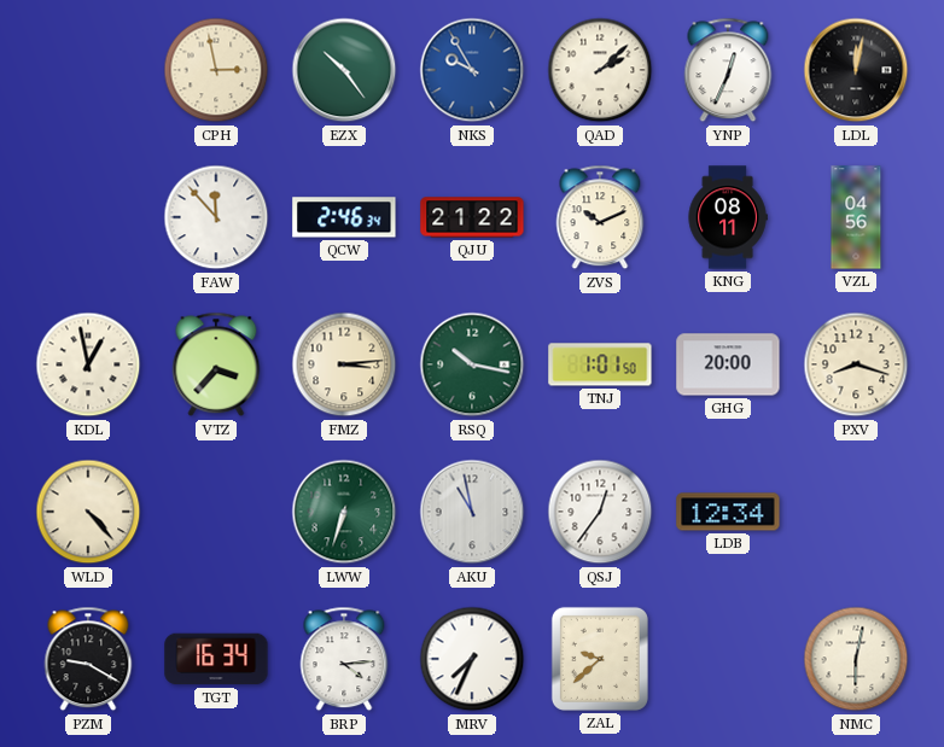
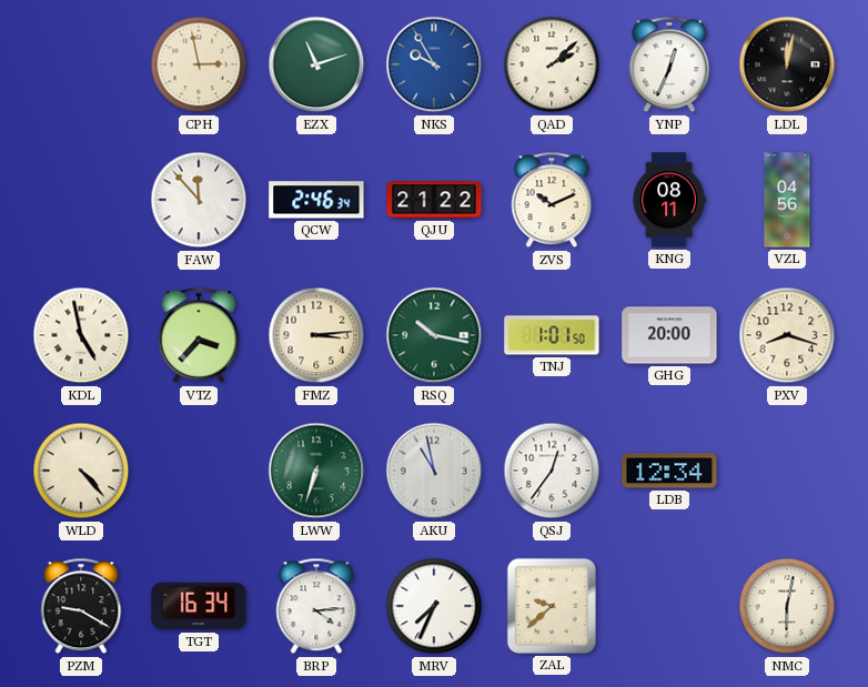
EZX: 10:24 -> 11:12 (316, 64)
KDL: 12:58 -> 4:58 (81, 335)
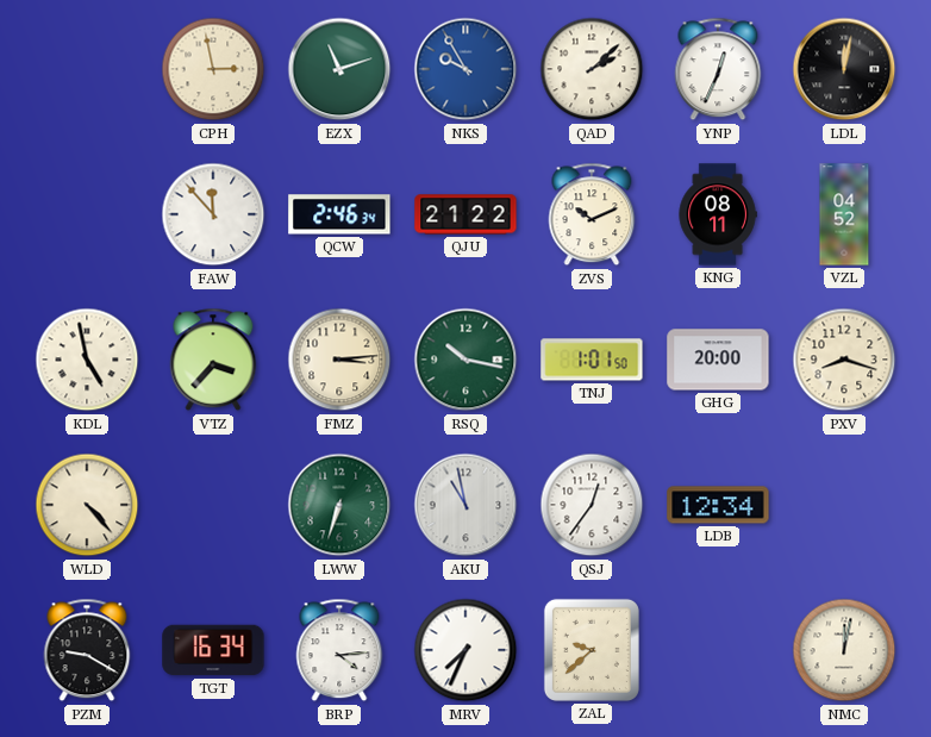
VZL: 04:56 -> 04:52 (844, 214)
NMC: 6:02 -> 12:02 (844, 650)
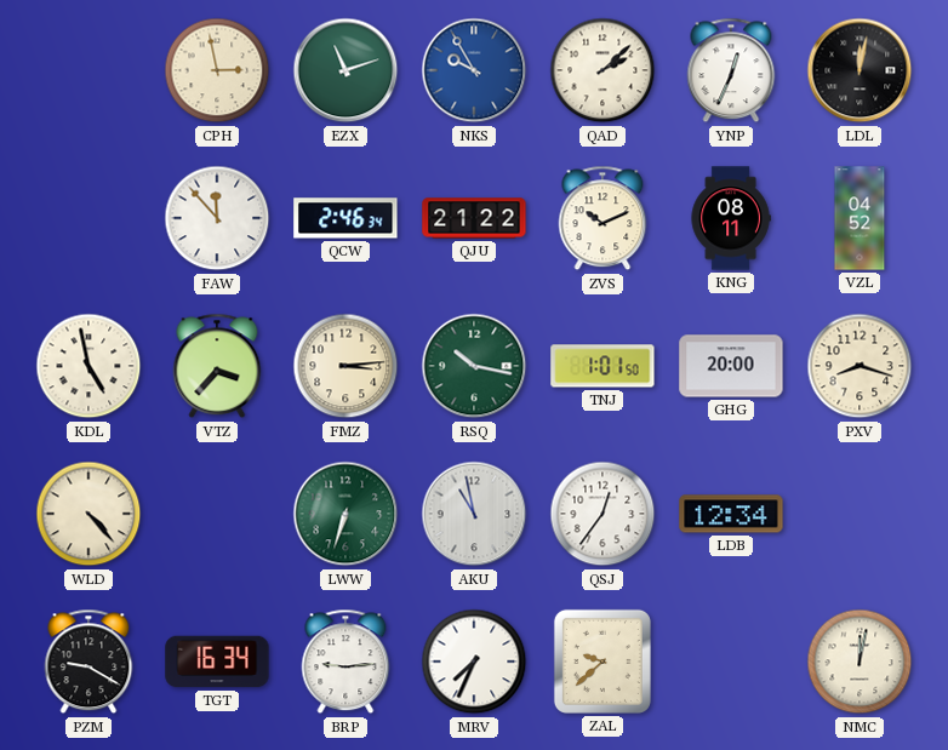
BRP: 4:14 -> 9:14 (345, 662)
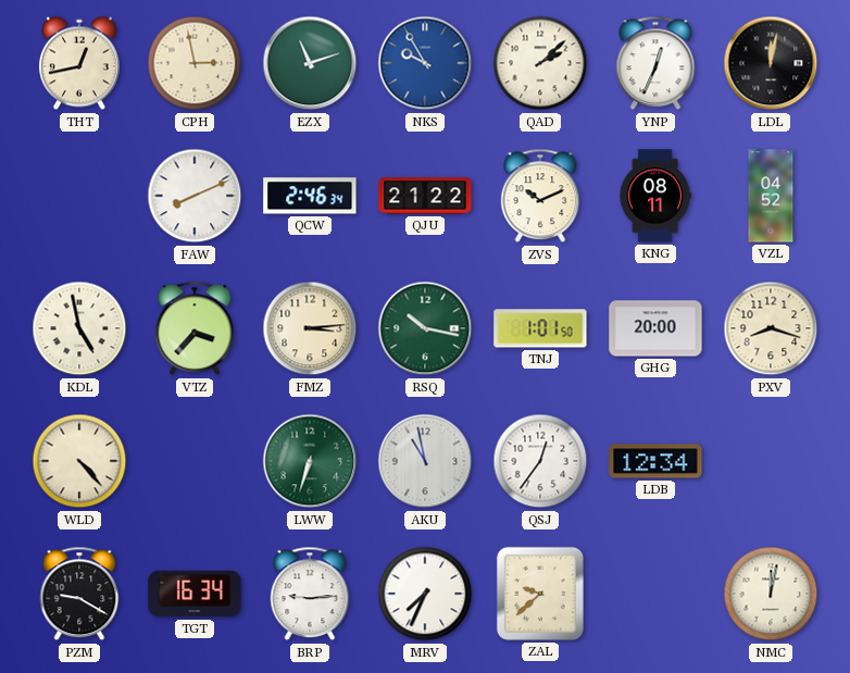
THT: none -> 12:43 (79, 63)
FAW: 11:53 -> 8:11 (195, 196)
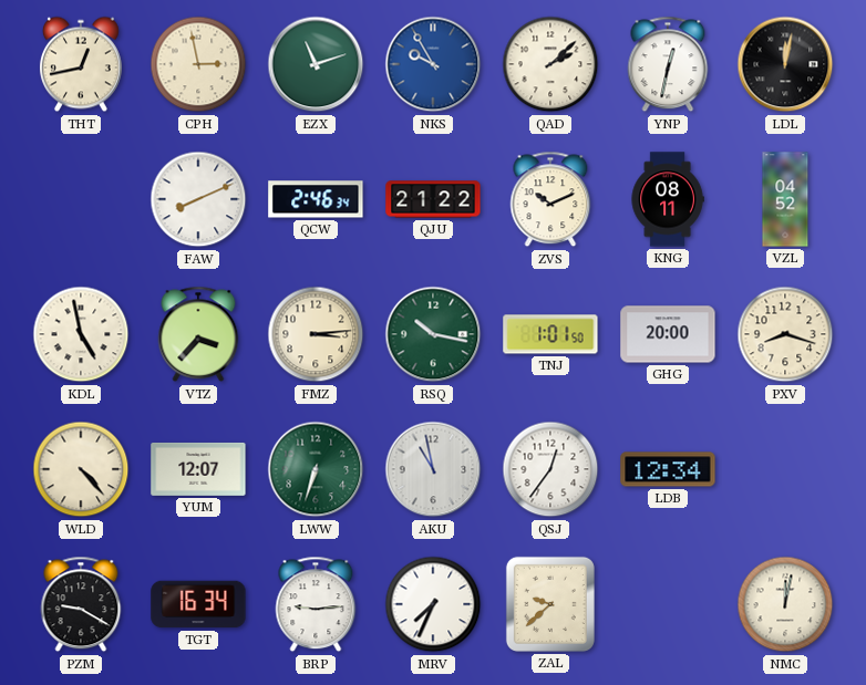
YNP: 12:34 -> 12:32 (668, 64)
YUM: none -> 12:07 (198, 469)
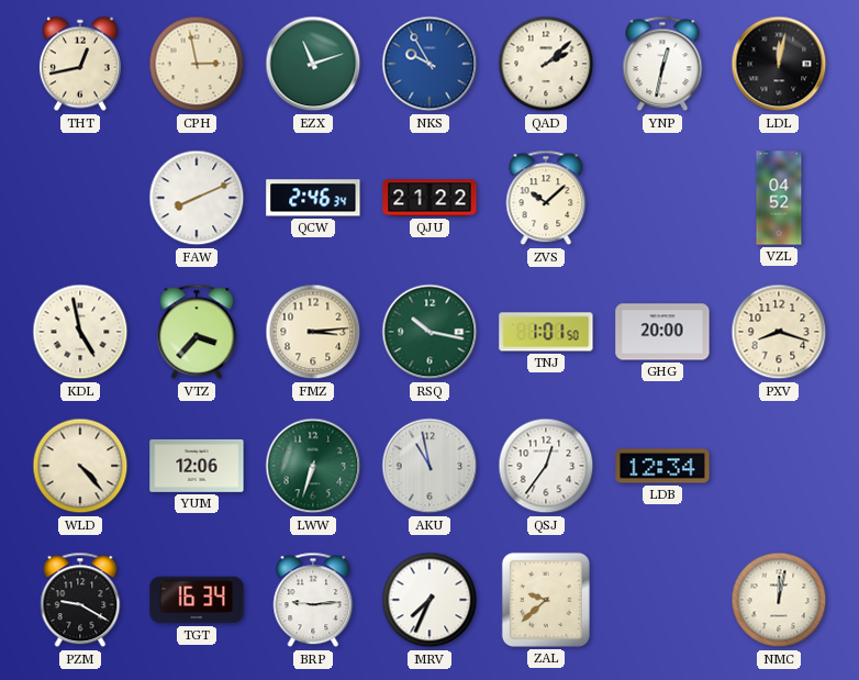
ZVS: 10:11 -> 10:08 (546, 198)
KNG: 08:11 -> none (668, 199)
YUM: 12:07 -> 12:06 (197, 466)
